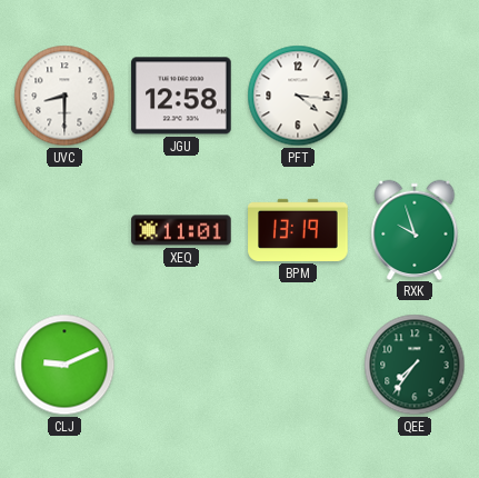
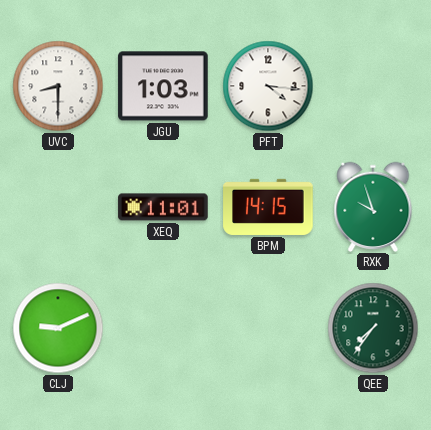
JGU: 12:58 -> 1:03 (163, 86)
BPM: 13:19 -> 14:15 (268, 207)
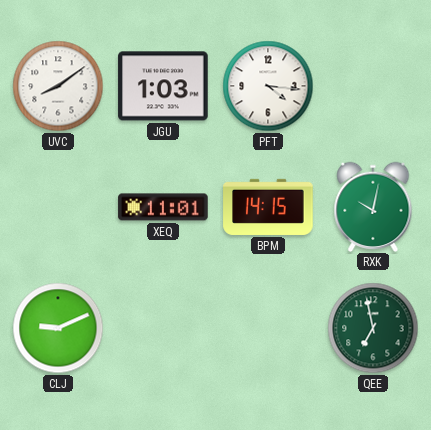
UVC: 8:30 -> 8:09 (58, 86)
RXK: 9:57 -> 10:02 (373, 206)
QEE: 7:36 -> 6:58 (373, 328)
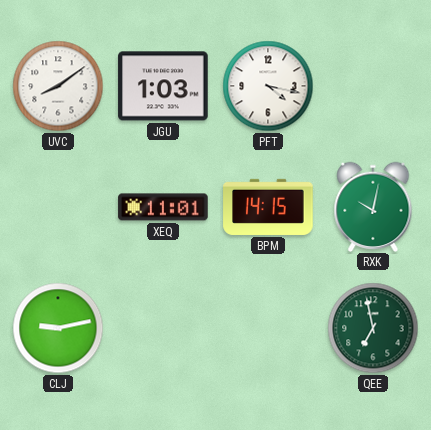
PFT: 4:16 -> 4:17 (268, 86)
CLJ: 9:11 -> 9:13 (58, 328)
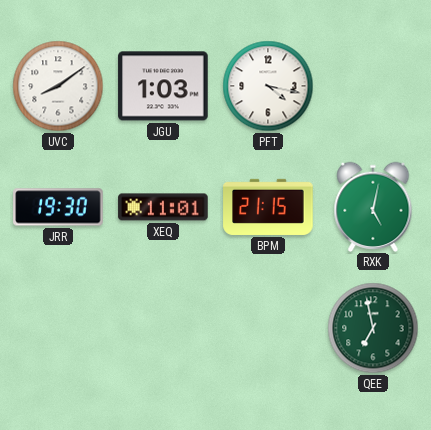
JRR: none -> 19:30 (58, 207)
BPM: 14:15 -> 21:15 (268, 207)
RXK: 10:02 -> 5:02 (373, 206)
CLJ: 9:13 -> none (58, 328)
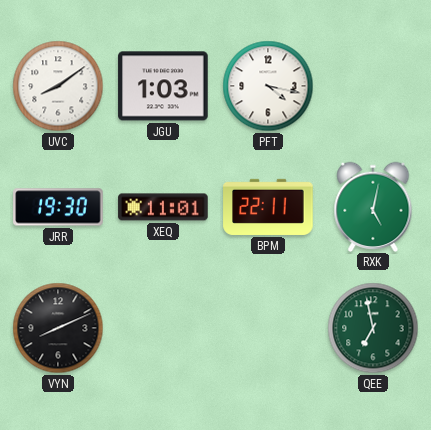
BPM: 21:15 -> 22:11 (268, 207)
VYN: none -> 8:11 (58, 328)
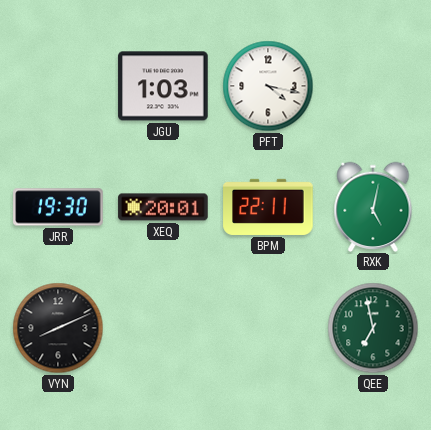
UVC: 8:09 -> none (58, 86)
XEQ: 11:01 -> 20:01 (163, 207)
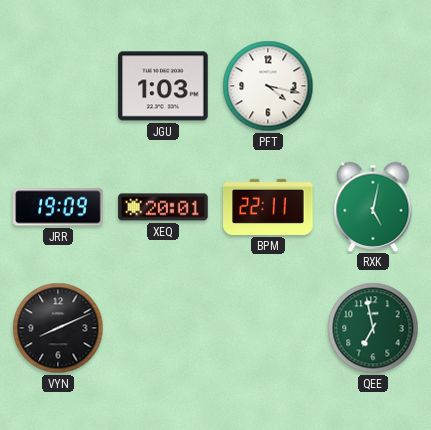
JRR: 19:30 -> 19:09 (58, 207)
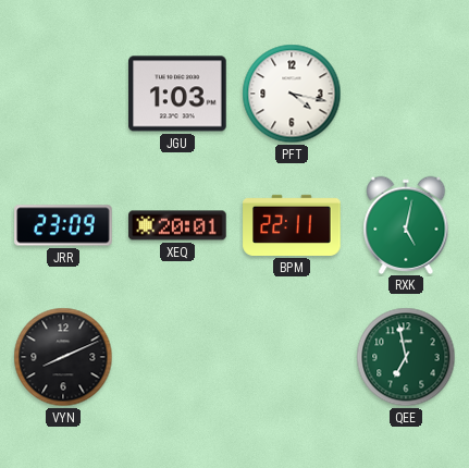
JRR: 19:09 -> 23:09 (63, 225)
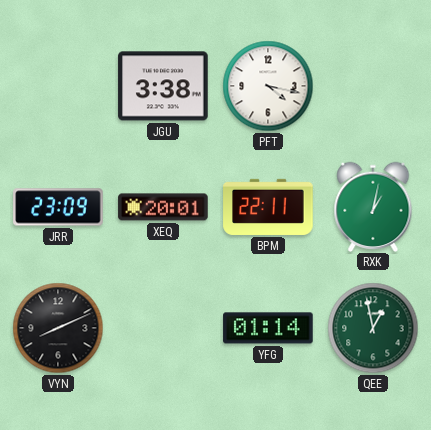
JGU: 1:03 -> 3:38 (163, 86)
RXK: 5:02 -> 1:02 (373, 206)
YFG: none -> 01:14 (268, 328)
QEE: 6:58 -> 12:58 (373, 328)
